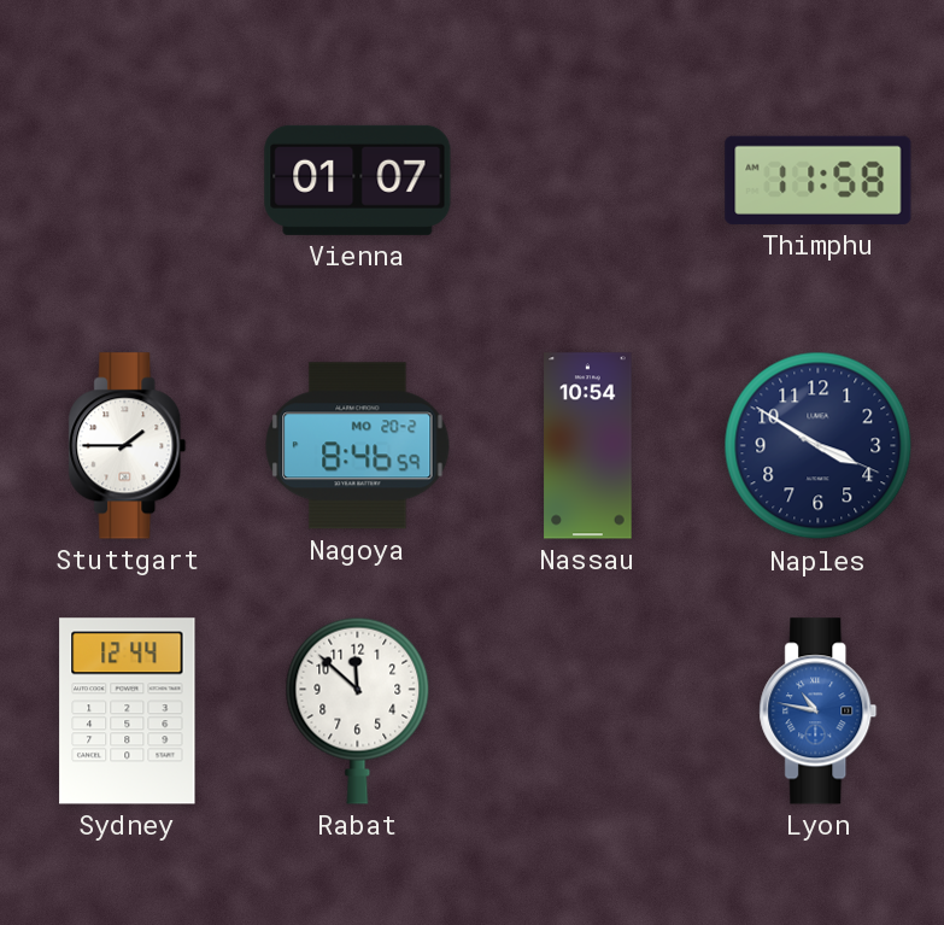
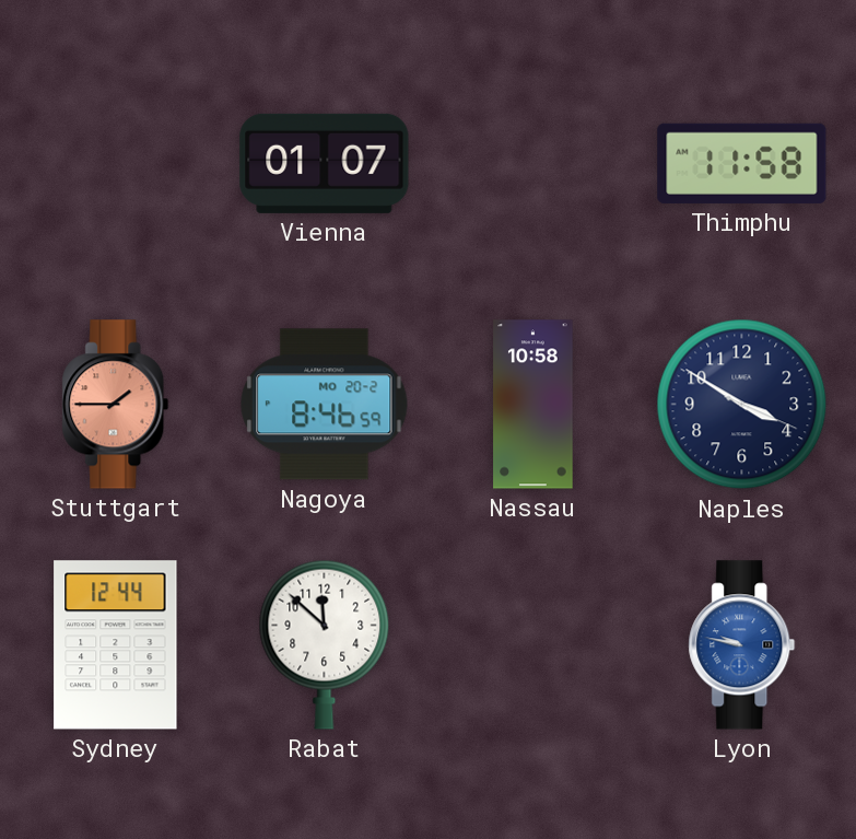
Stuttgart dial: white -> salmon (116, 405)
Nassau: 10:54 -> 10:58 (533, 405)
Lyon: 10:47 -> 9:47 (742, 645)
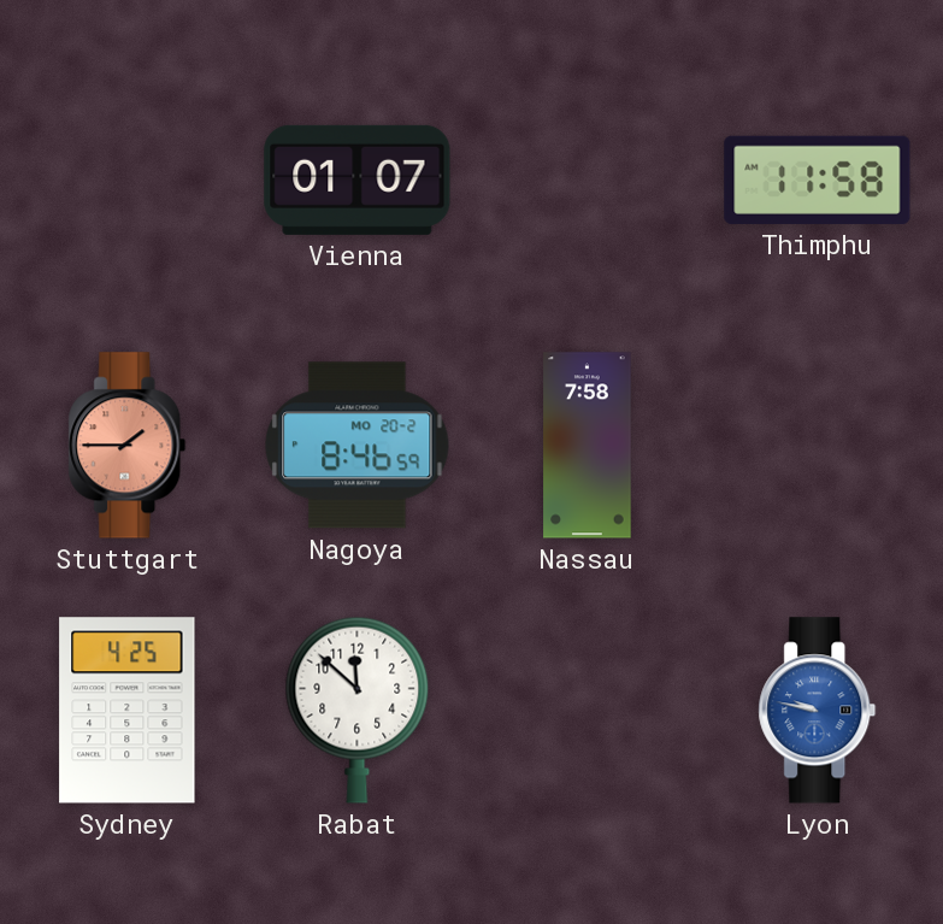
Nassau: 10:58 -> 7:58 (588, 446)
Naples: 3:50 -> none (742, 405)
Sydney: 12:44 -> 4:25 (128, 711)
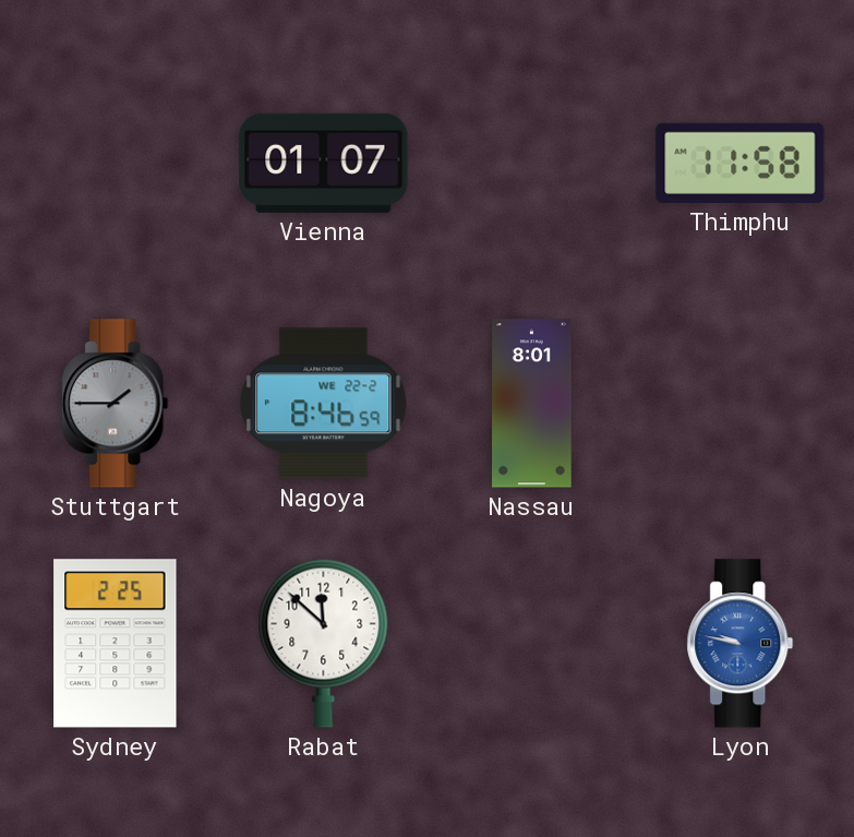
Stuttgart dial: salmon -> grey (116, 404)
Nagoya date: MO 20-2 -> WE 22-2 (324, 404)
Nassau: 7:58 -> 8:01 (532, 404)
Sydney: 4:25 -> 2:25 (116, 644)
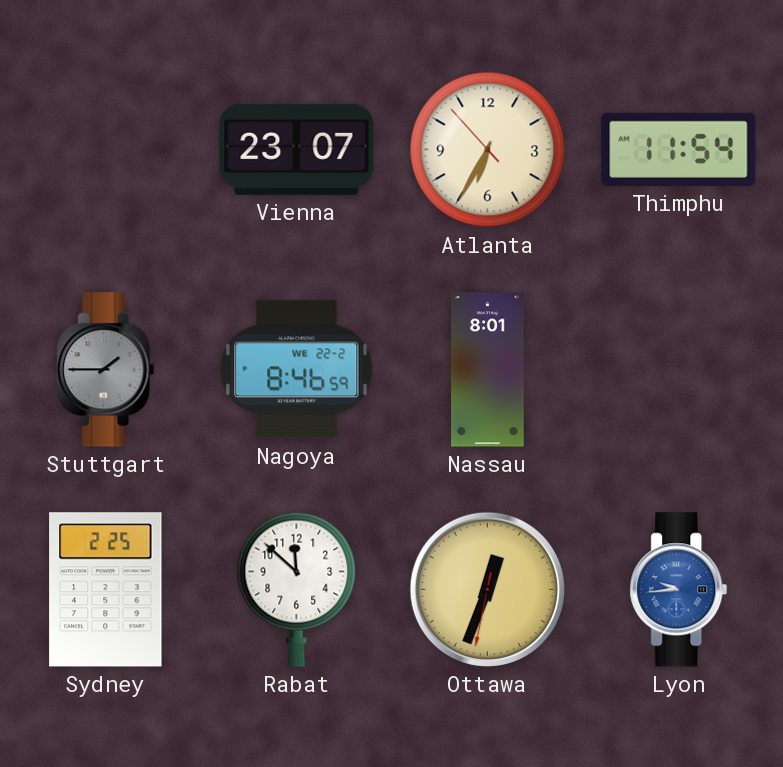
Vienna: 01:07 -> 23:07 (297, 149)
Atlanta: none -> 6:34 (488, 150)
Thimphu: 11:58 -> 11:54 (679, 149)
Ottawa: none -> 12:33 (487, 589)
Lyon: 9:47 -> 9:44 (679, 590)
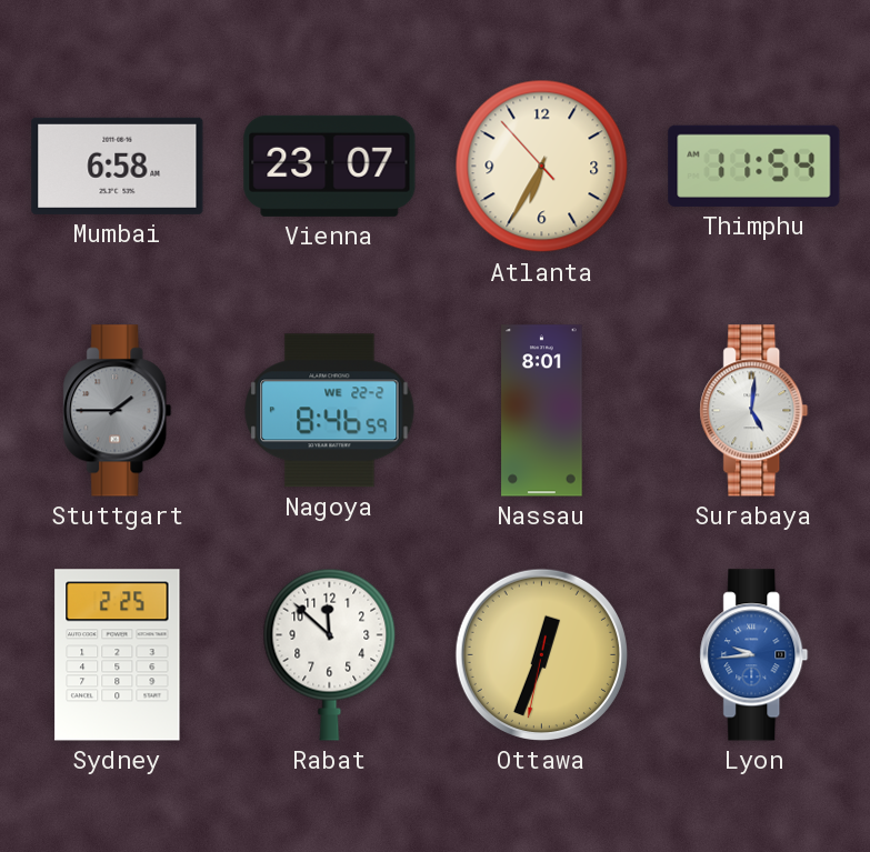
Mumbai: none -> 6:58 (118, 166)
Surabaya: none -> 5:01 (754, 411)
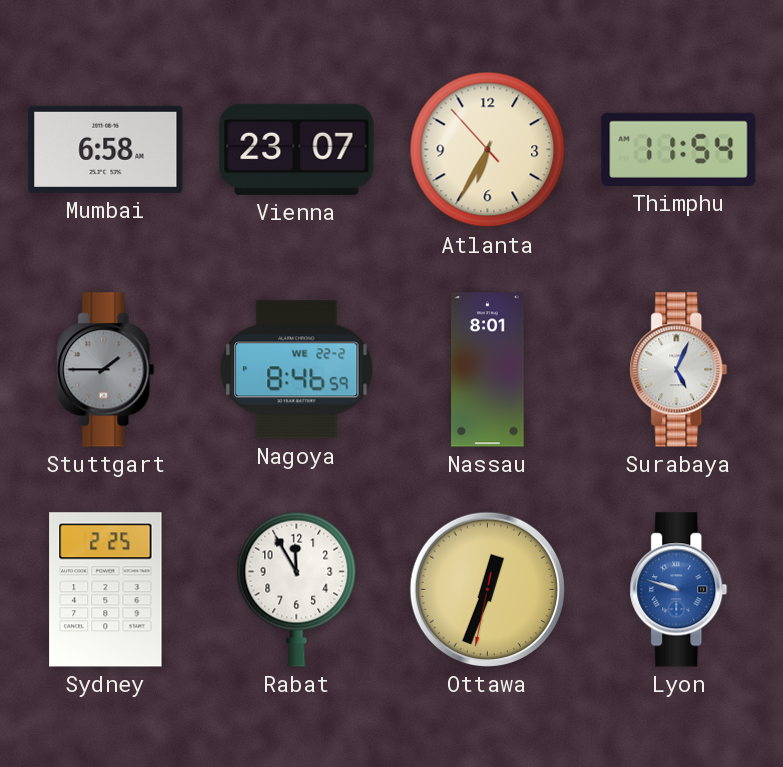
Surabaya: 5:01 -> 5:04 (679, 370)
Rabat: 11:52 -> 11:55 (297, 589)
Lyon: 9:44 -> 9:48 (679, 590)
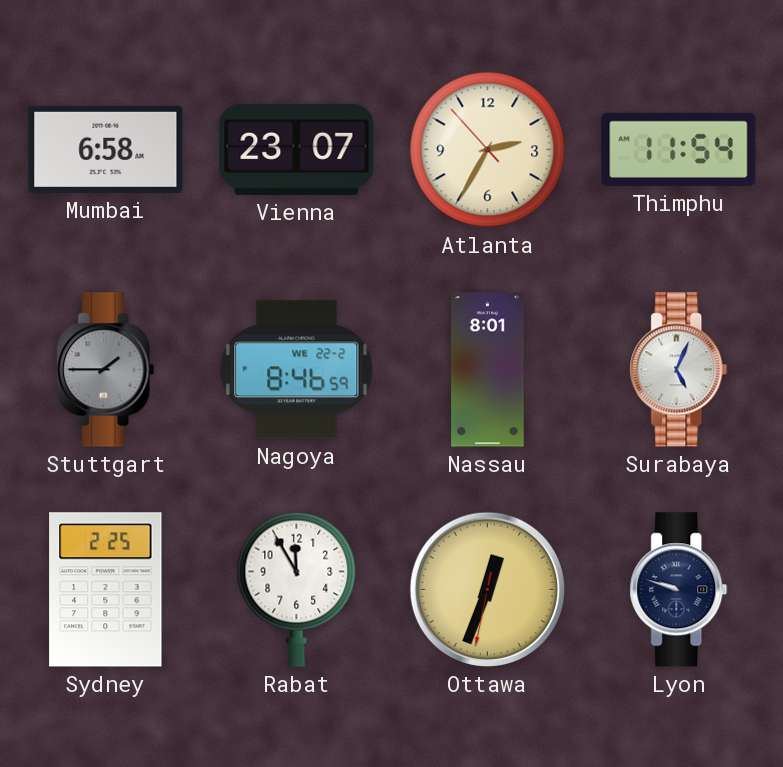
Atlanta: 6:34 -> 2:34 (488, 150)
Lyon dial: blue -> navy (679, 590)
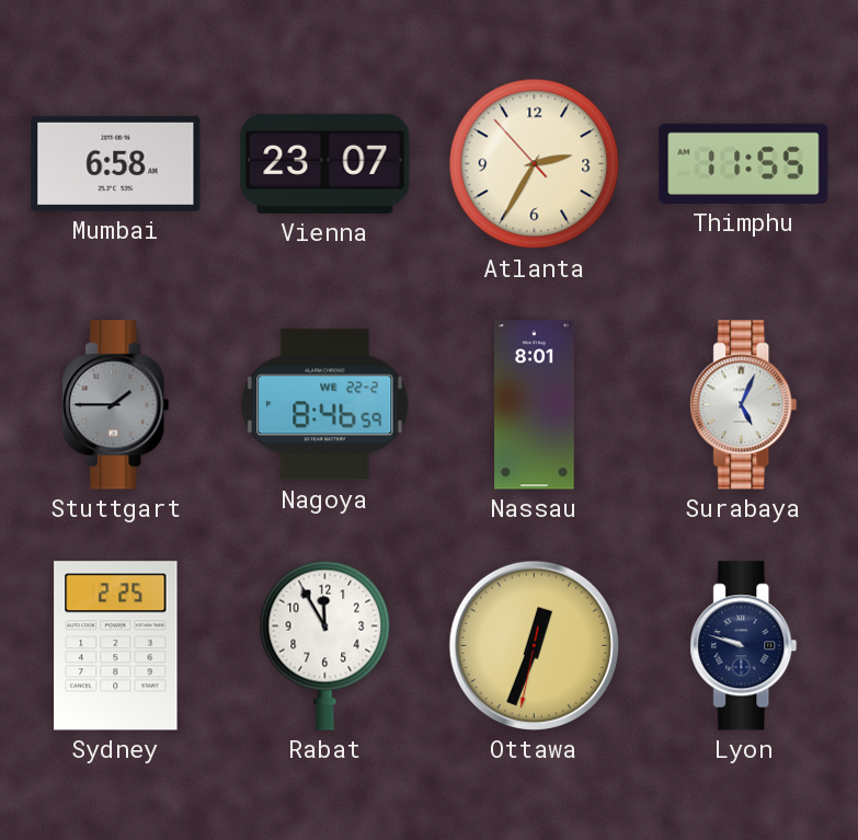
Thimphu: 11:54 -> 11:55 (744, 163)
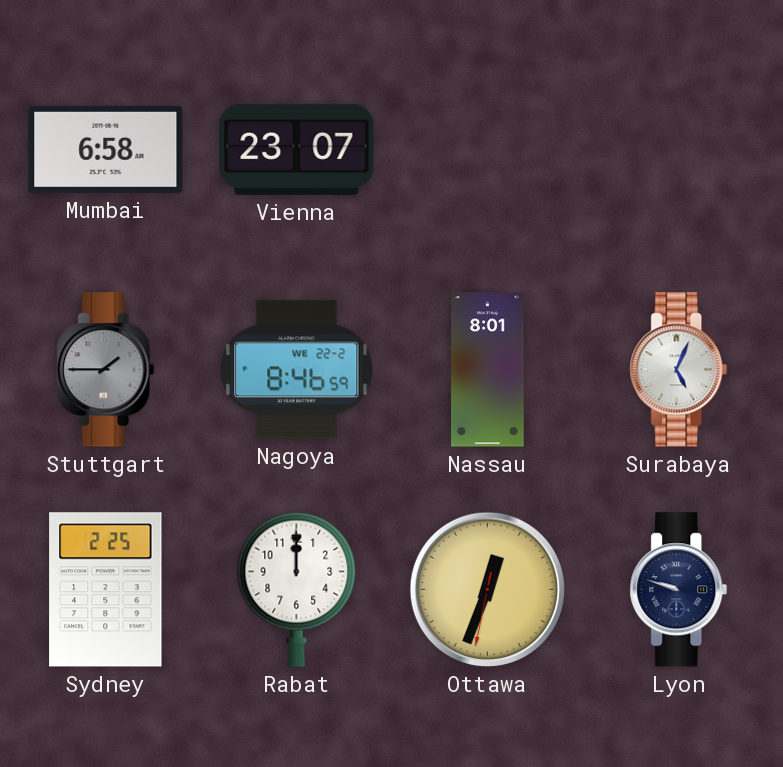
Atlanta: 2:34 -> none (535, 164)
Thimphu: 11:55 -> none (744, 163)
Rabat: 11:55 -> 12:00 (297, 589)
